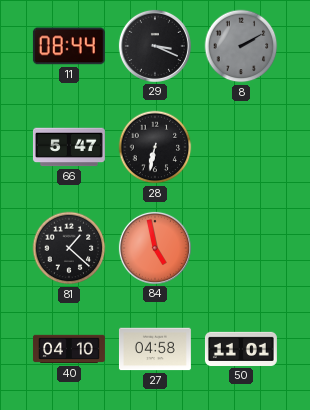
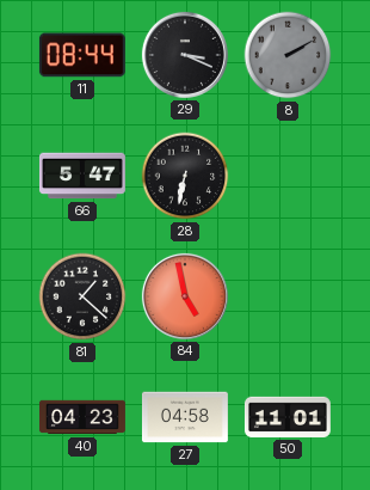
40: 04:10 -> 04:23 (82, 417)
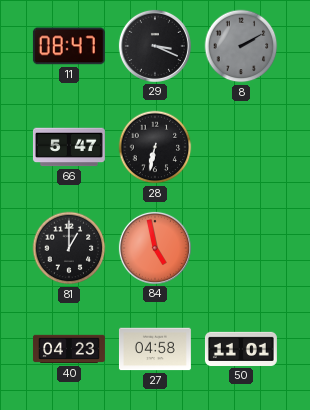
11: 08:44 -> 08:47 (69, 46)
81: 1:22 -> 1:00 (69, 248)
